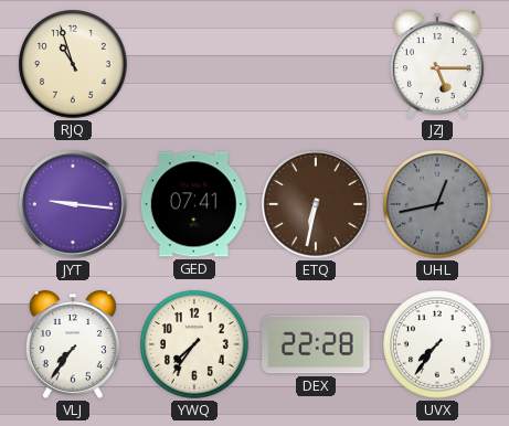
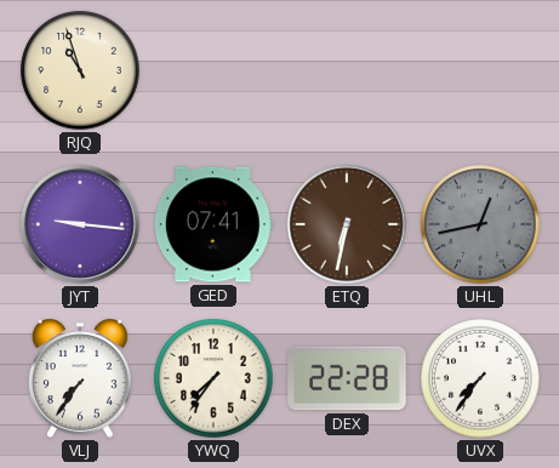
JZJ: 5:15 -> none (437, 64)
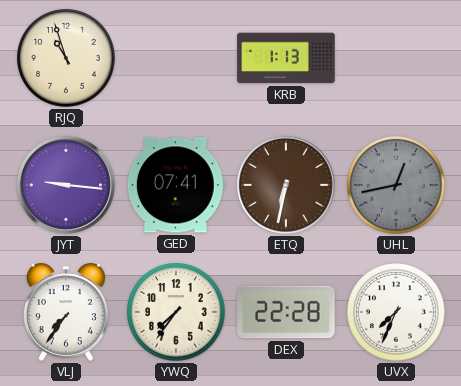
KRB: none -> 1:13 (286, 58)
UVX: 7:36 -> 7:34 (396, 312)
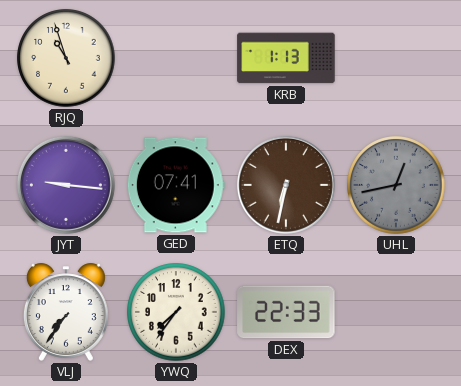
DEX: 22:28 -> 22:33 (286, 312)
UVX: 7:34 -> none (396, 312)
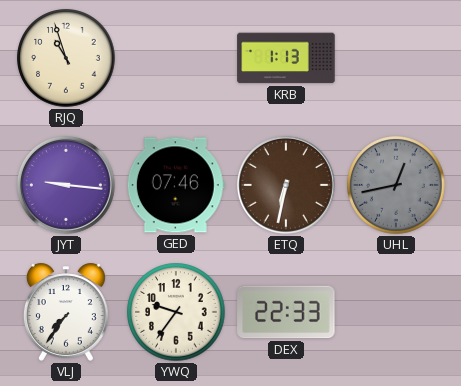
GED: 07:41 -> 07:46 (176, 185)
YWQ: 7:36 -> 9:36 (176, 312)
